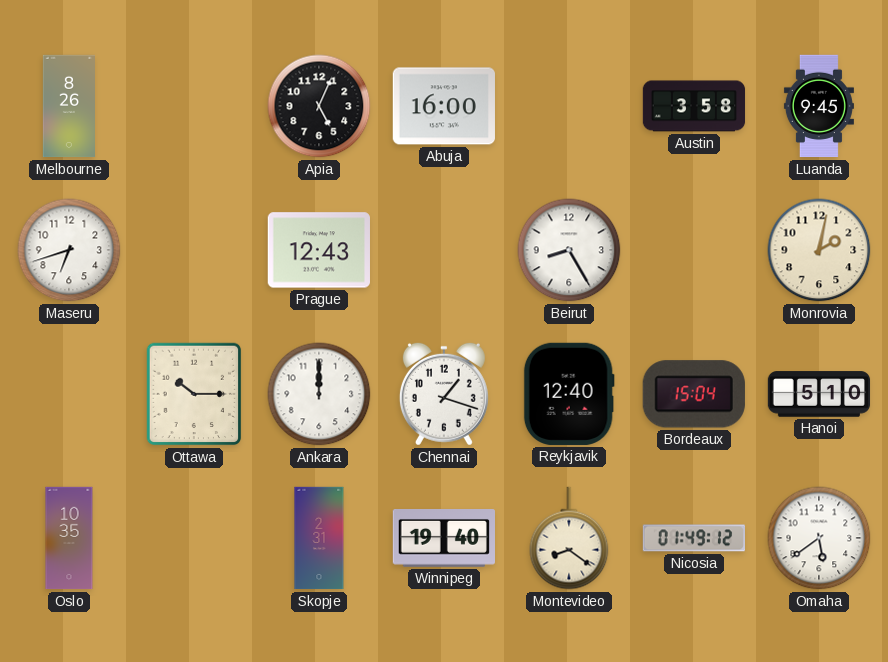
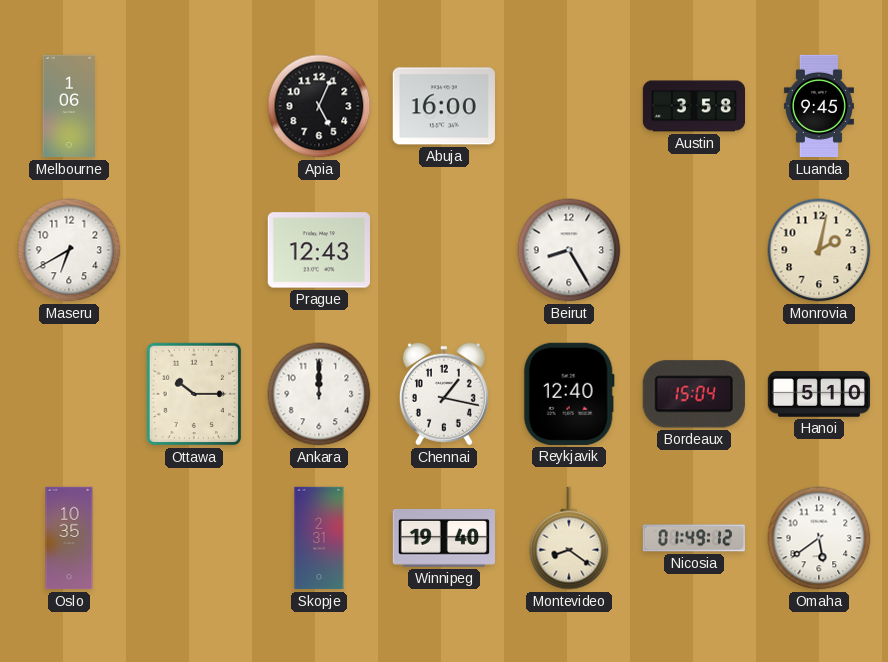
Melbourne: 8:26 -> 1:06 (68, 106)
Maseru: 6:42 -> 6:40 (69, 250)
Chennai: 1:18 -> 1:17 (444, 394)
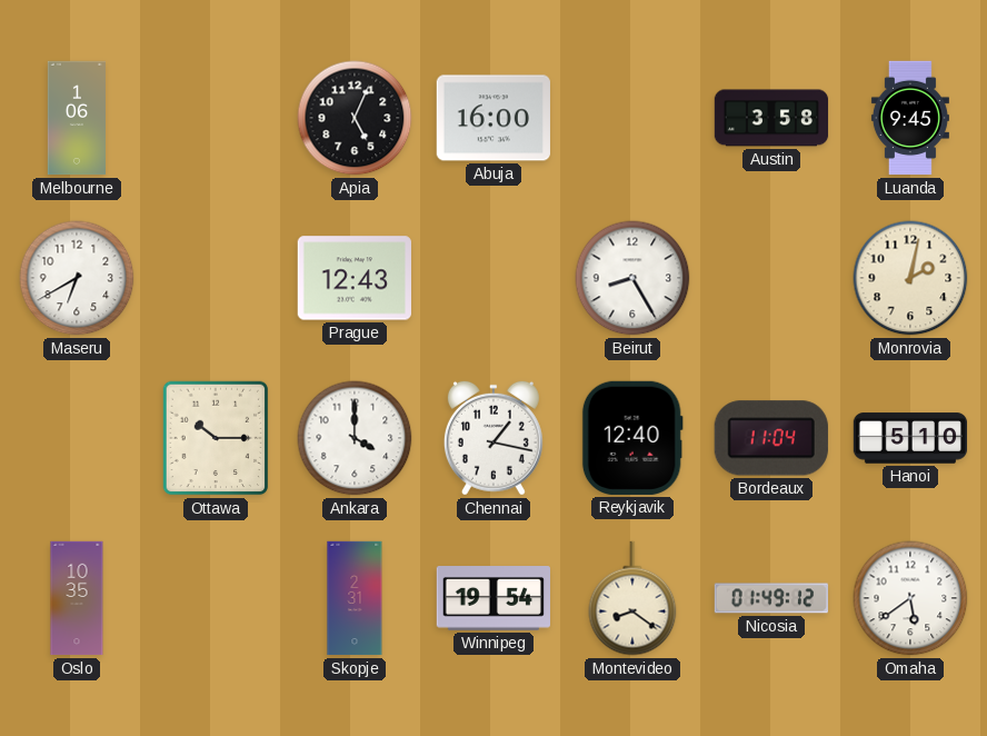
Ankara: 12:00 -> 4:00 (355, 438)
Bordeaux: 15:04 -> 11:04 (771, 438)
Winnipeg: 19:40 -> 19:54 (492, 599)
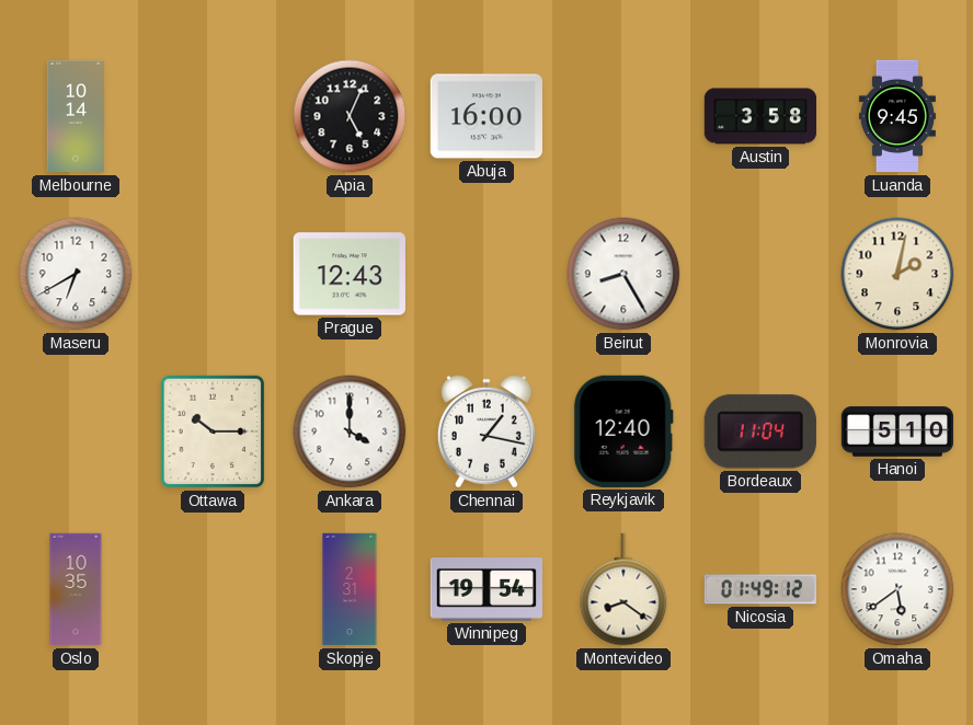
Melbourne: 1:06 -> 10:14 (75, 116)
